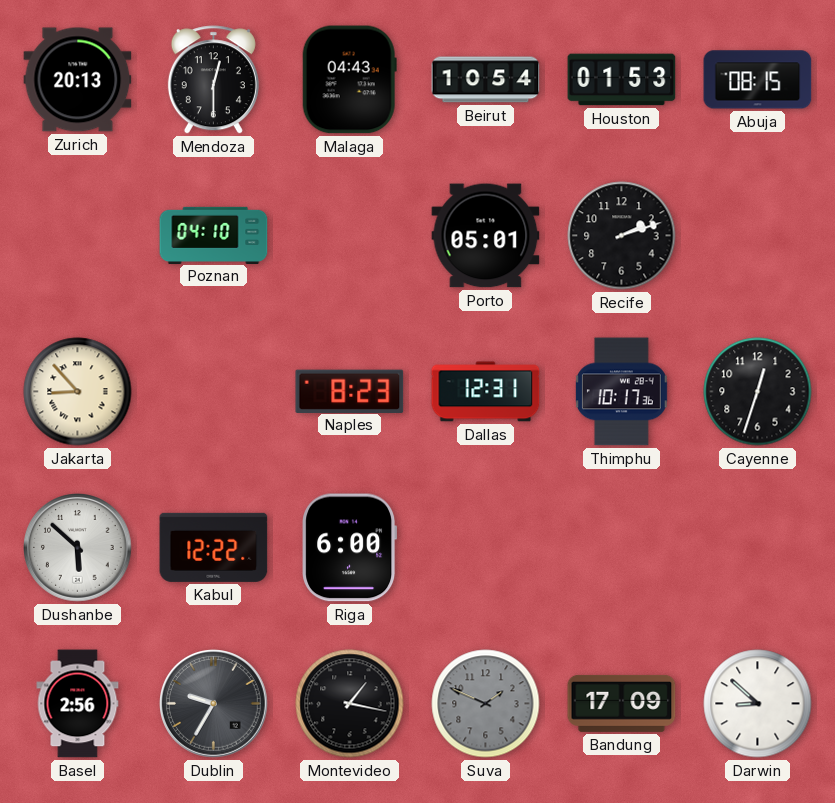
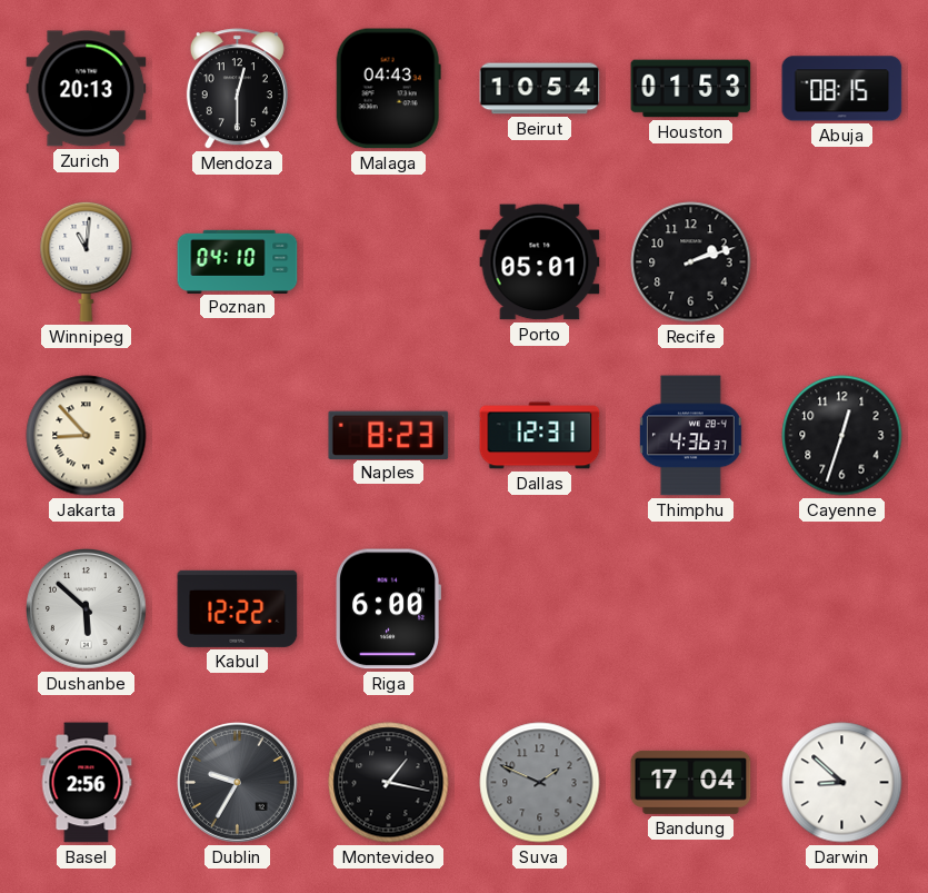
Winnipeg: none -> 11:01 (87, 261)
Thimphu: 10:17 -> 4:36 (690, 436)
Bandung: 17:09 -> 17:04 (691, 782)
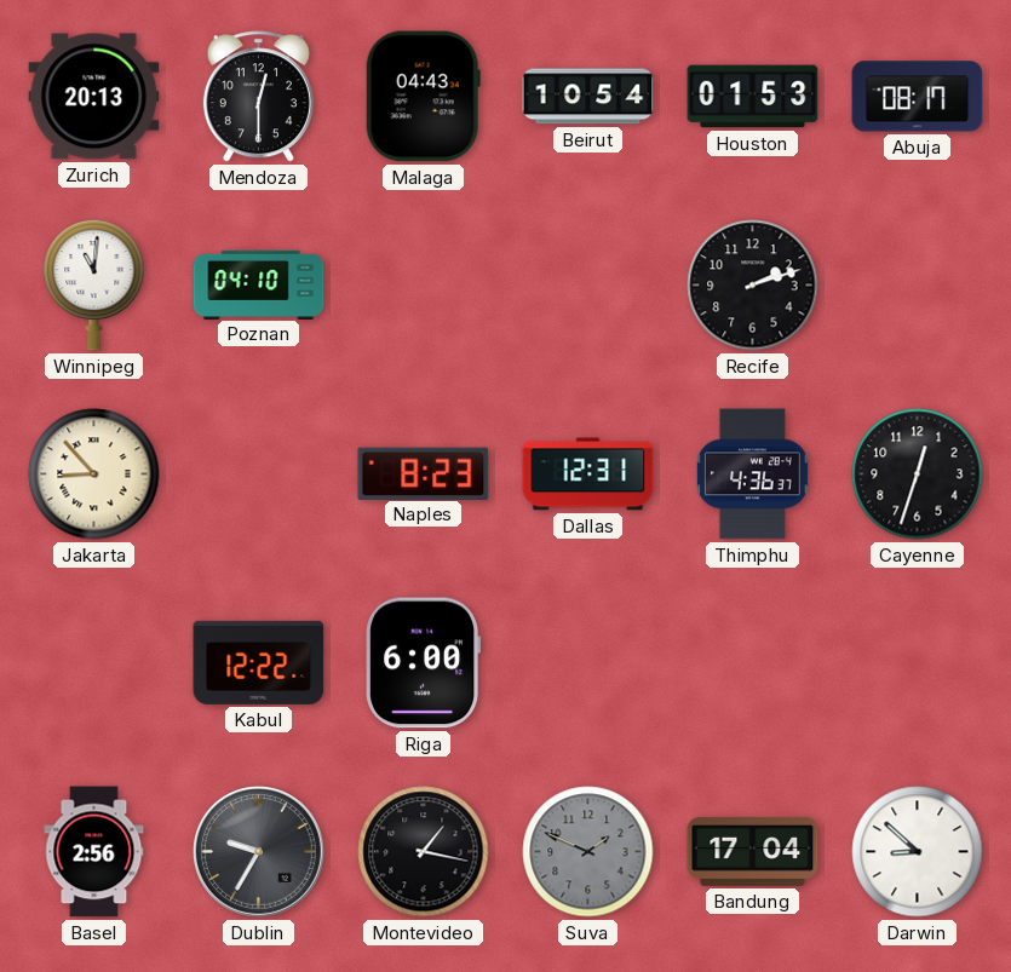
Abuja: 08:15 -> 08:17 (918, 97)
Porto: 05:01 -> none (540, 262)
Dushanbe: 5:52 -> none (87, 609)
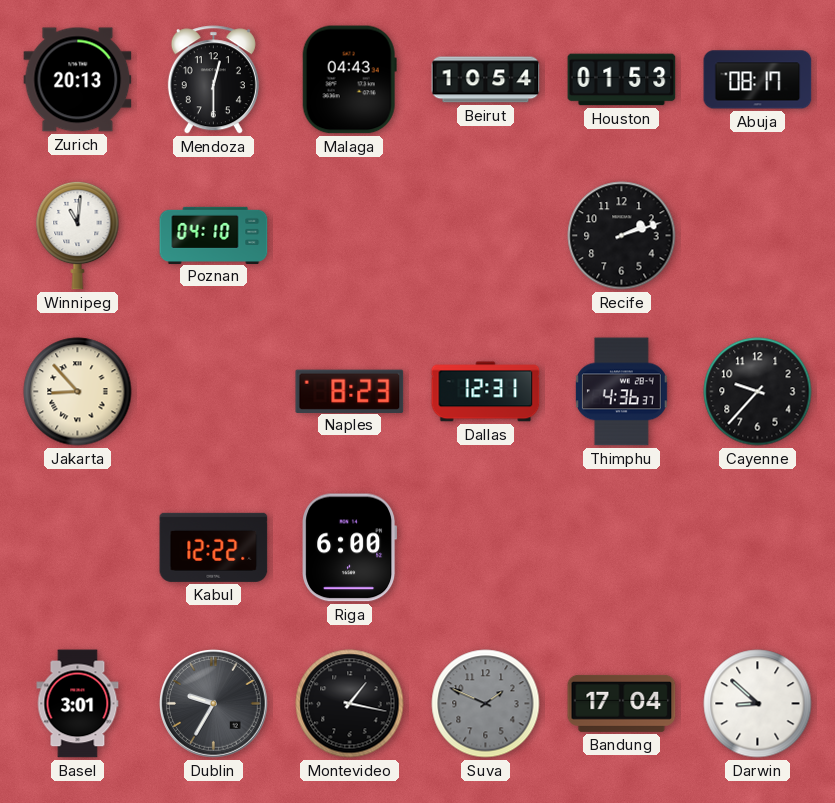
Cayenne: 12:33 -> 9:37 (758, 392)
Basel: 2:56 -> 3:01 (78, 704)
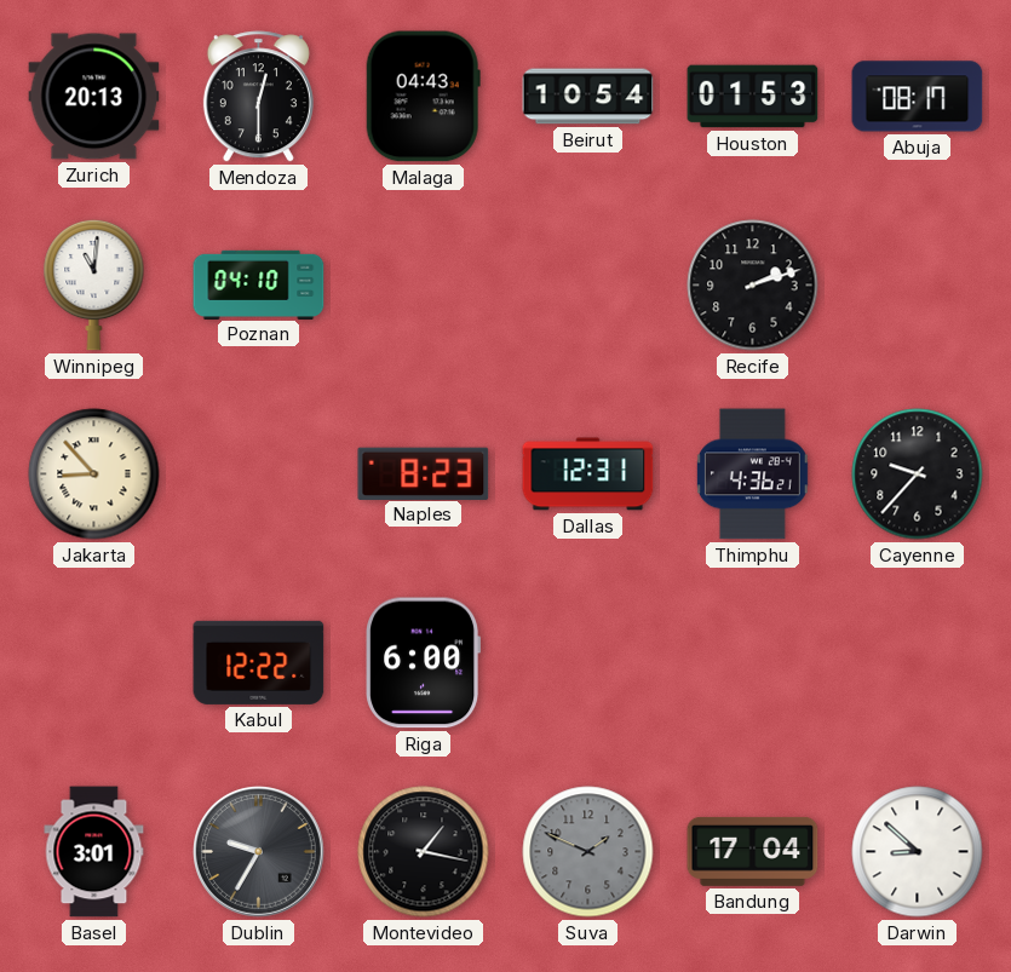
Thimphu: 4:36:37 -> 4:36:21 (752, 475)
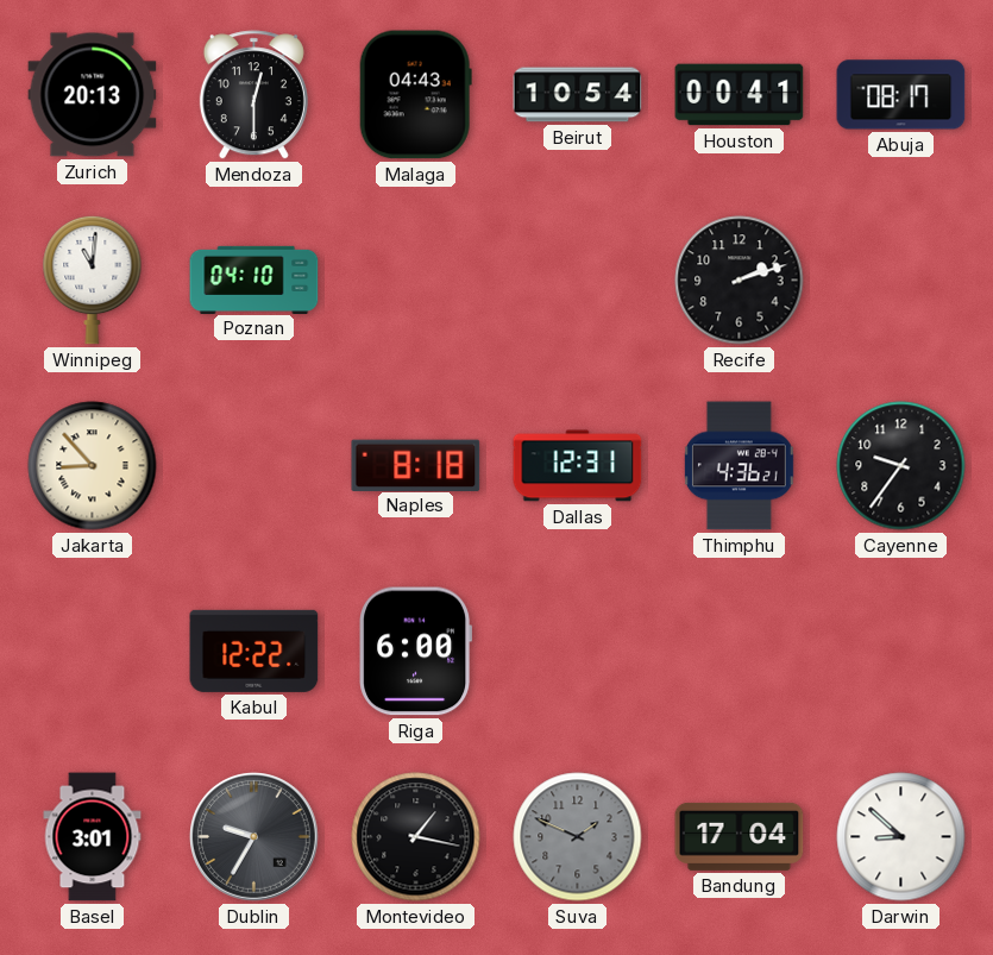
Houston: 01:53 -> 00:41 (740, 95)
Naples: 8:23 -> 8:18 (416, 465)
Cayenne: 9:37 -> 9:36 (901, 466)
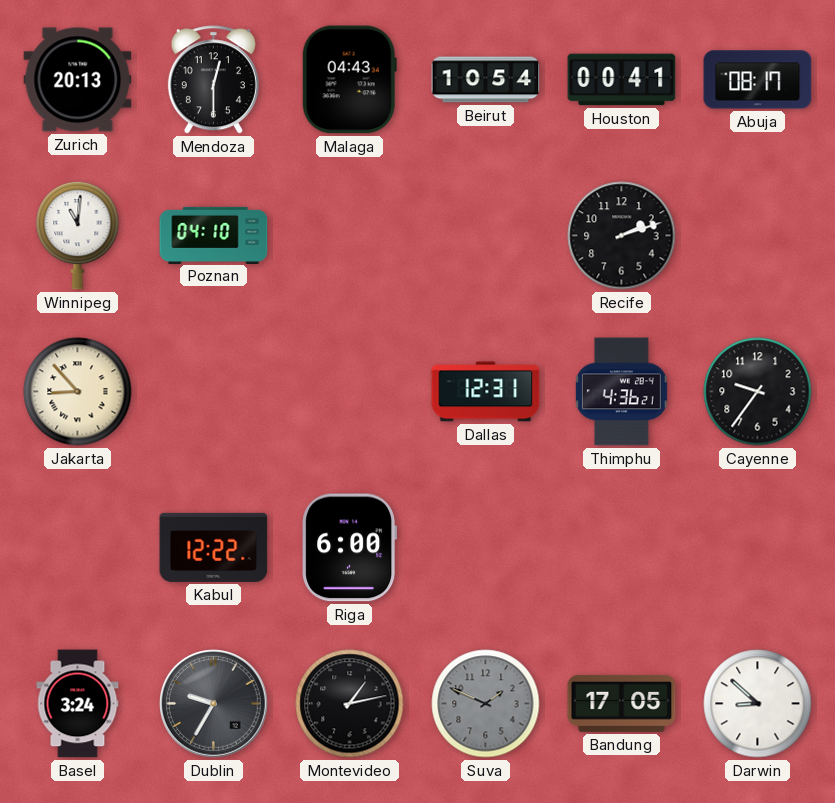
Naples: 8:18 -> none (416, 465)
Basel: 3:01 -> 3:24 (78, 704)
Montevideo: 1:17 -> 1:13 (350, 704)
Bandung: 17:04 -> 17:05 (622, 703)
